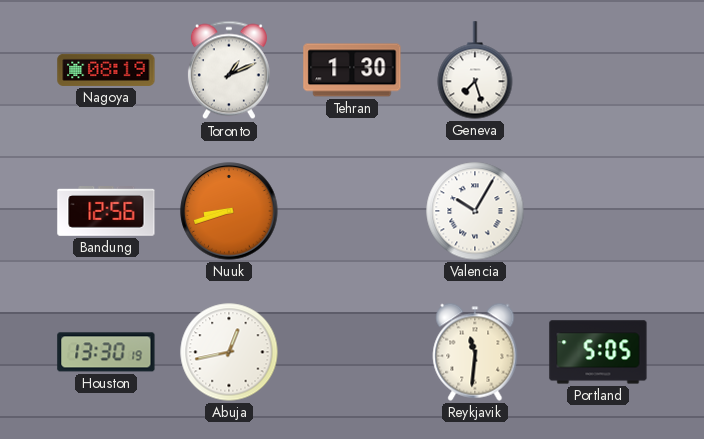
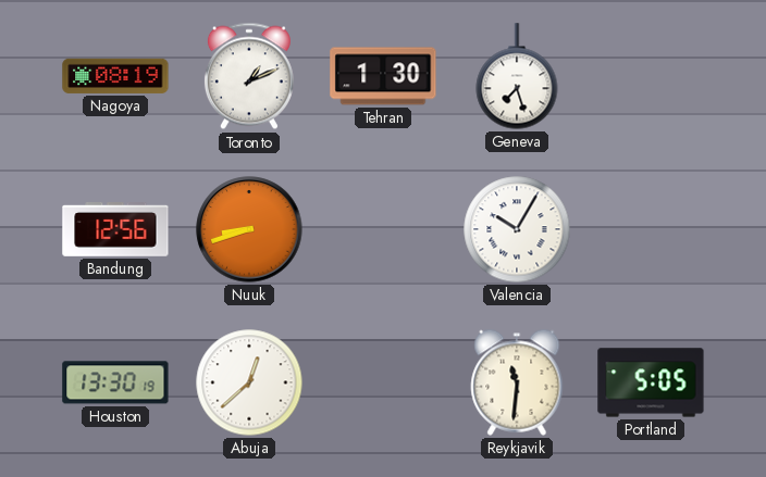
Abuja: 12:43 -> 12:38 (249, 382)
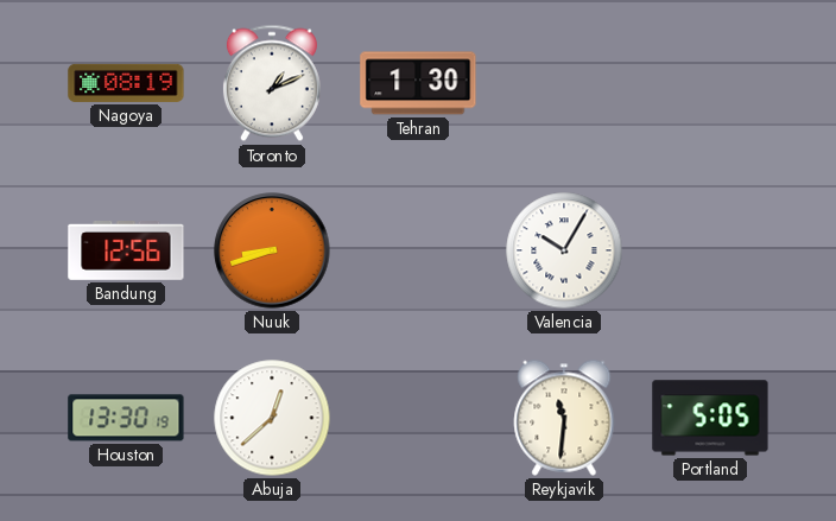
Geneva: 7:27 -> none (517, 76)
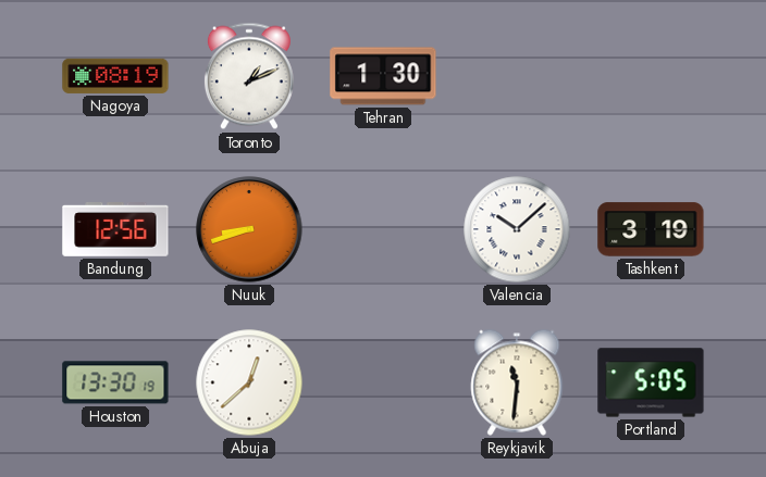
Valencia: 10:05 -> 10:08 (517, 229)
Tashkent: none -> 3:19 (651, 229)
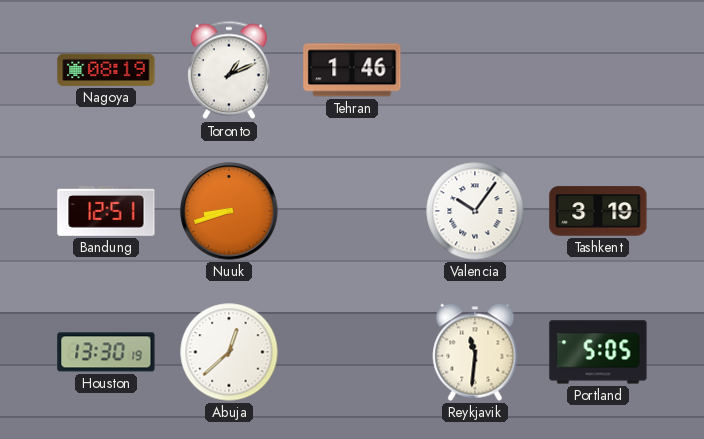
Tehran: 1:30 -> 1:46 (352, 70)
Bandung: 12:56 -> 12:51 (106, 212)
Valencia: 10:08 -> 10:06 (475, 211)
